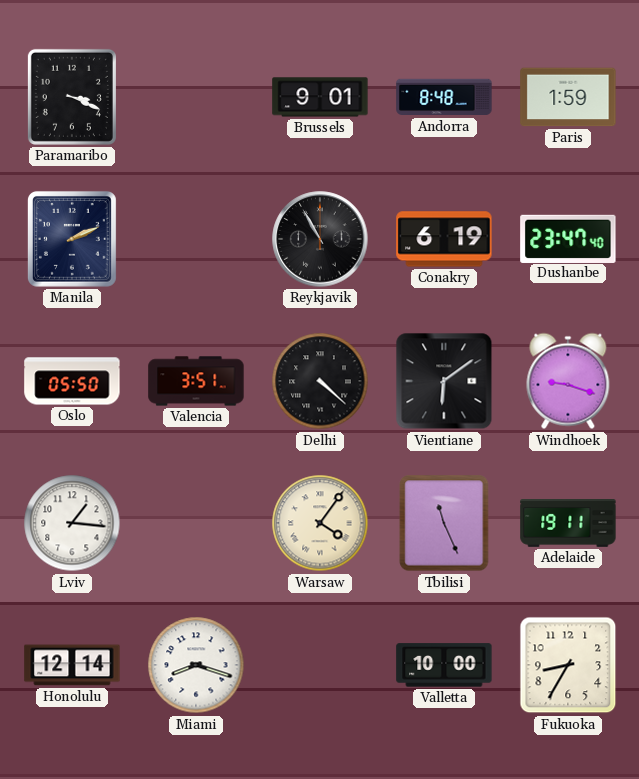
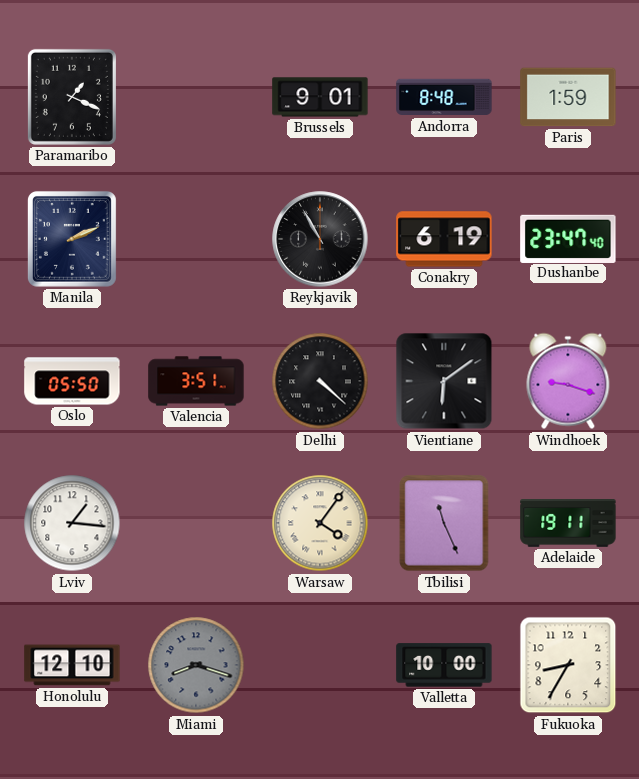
Paramaribo: 3:19 -> 1:19 (72, 97)
Honolulu: 12:14 -> 12:10 (72, 665)
Miami dial: white -> grey (196, 665)
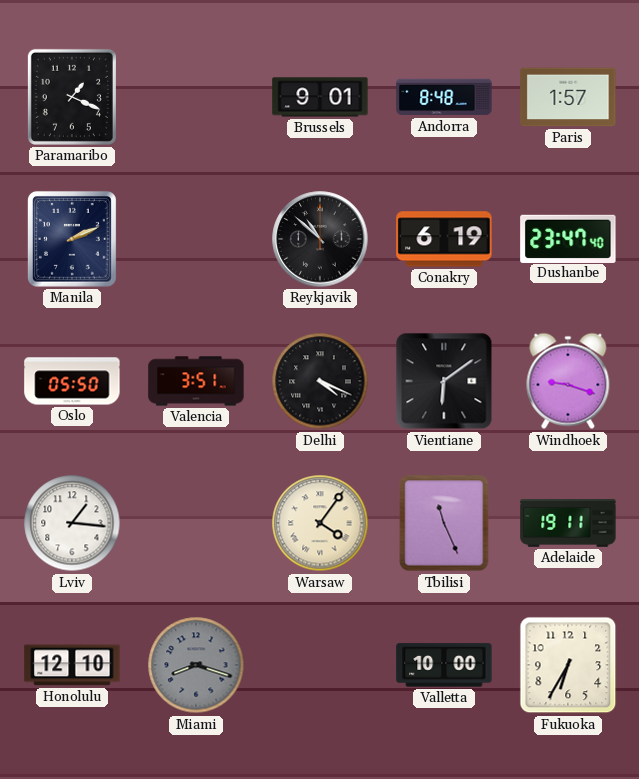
Paris: 1:59 -> 1:57 (568, 97)
Reykjavik: 10:55 -> 10:52 (320, 239)
Delhi: 4:22 -> 4:19 (320, 381)
Fukuoka: 8:35 -> 6:35 (568, 665)
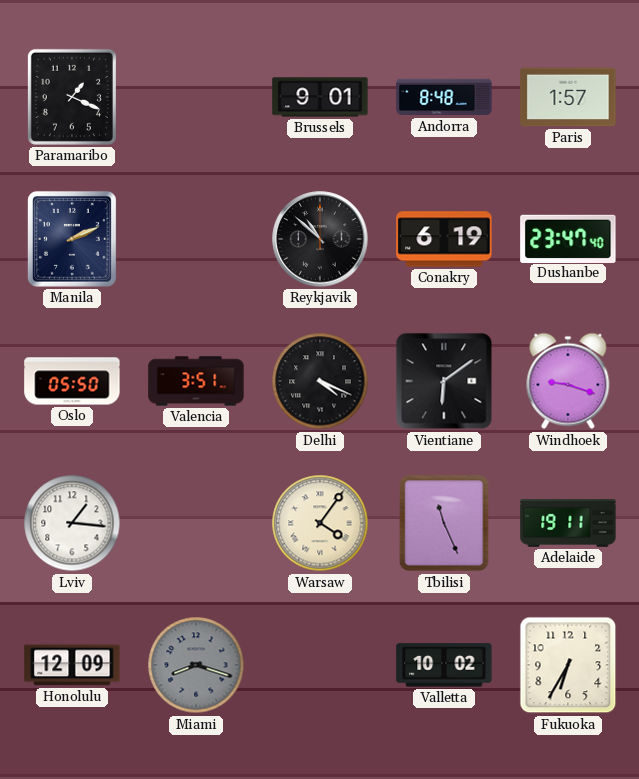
Honolulu: 12:10 -> 12:09 (72, 665)
Valletta: 10:00 -> 10:02 (444, 665)
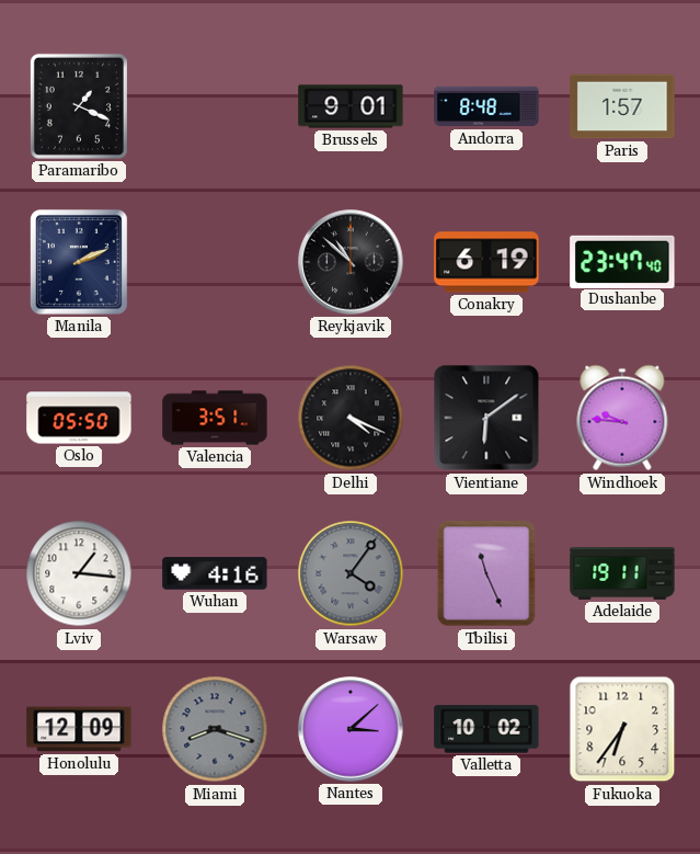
Windhoek: 9:18 -> 9:46 (622, 418)
Wuhan: none -> 4:16 (215, 573)
Warsaw dial: cream -> grey (351, 573)
Nantes: none -> 3:08 (351, 729)
Fukuoka: 6:35 -> 6:36 (622, 729)
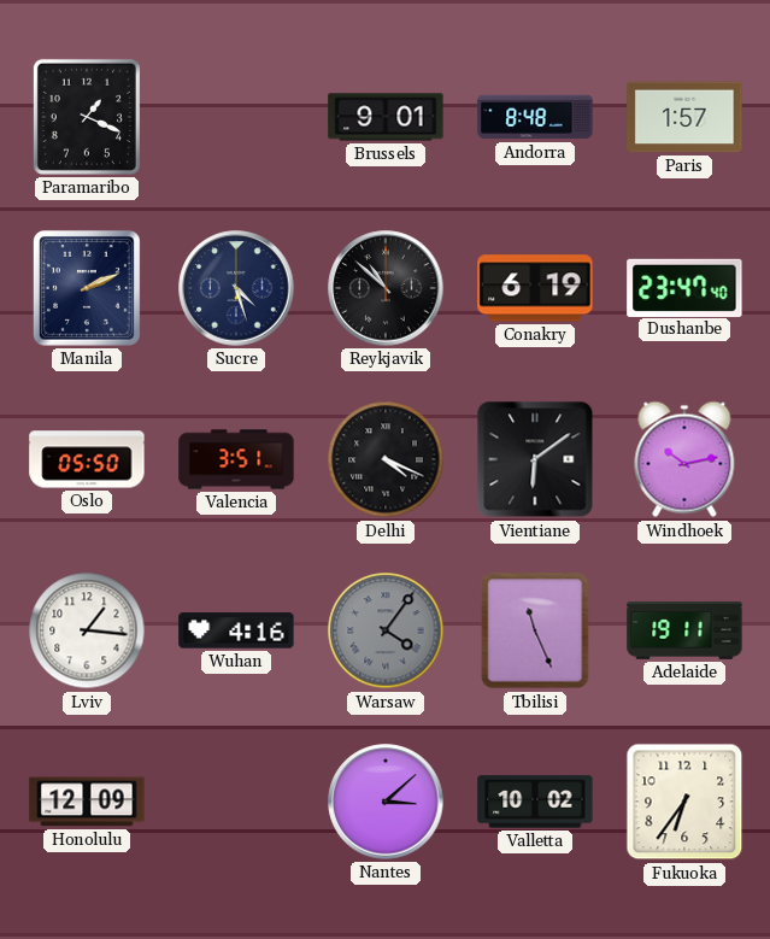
Sucre: none -> 4:27 (236, 288)
Windhoek: 9:46 -> 10:13 (684, 459)
Miami: 8:18 -> none (215, 729)
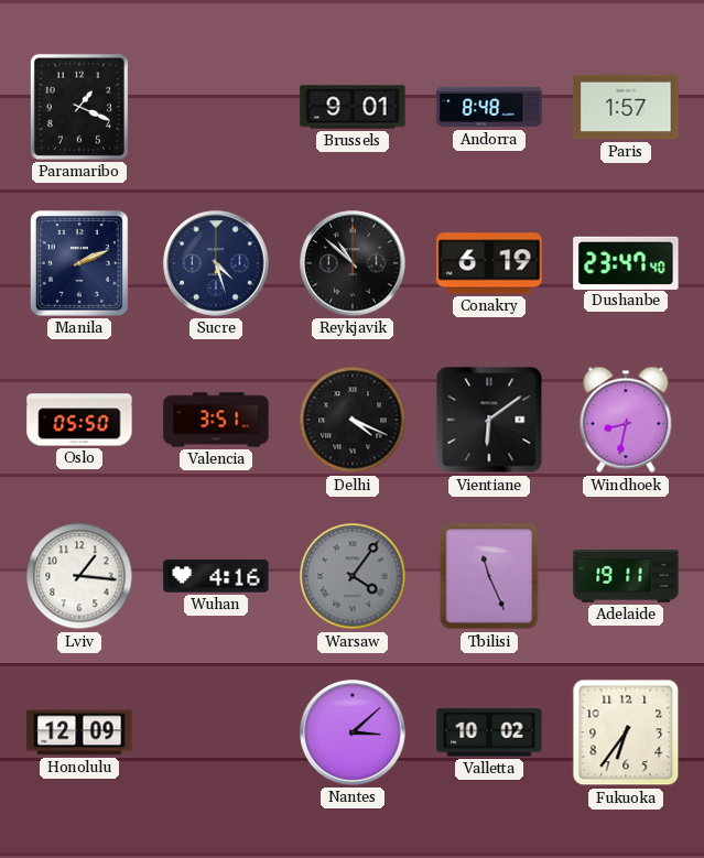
Windhoek: 10:13 -> 8:32 (626, 420)
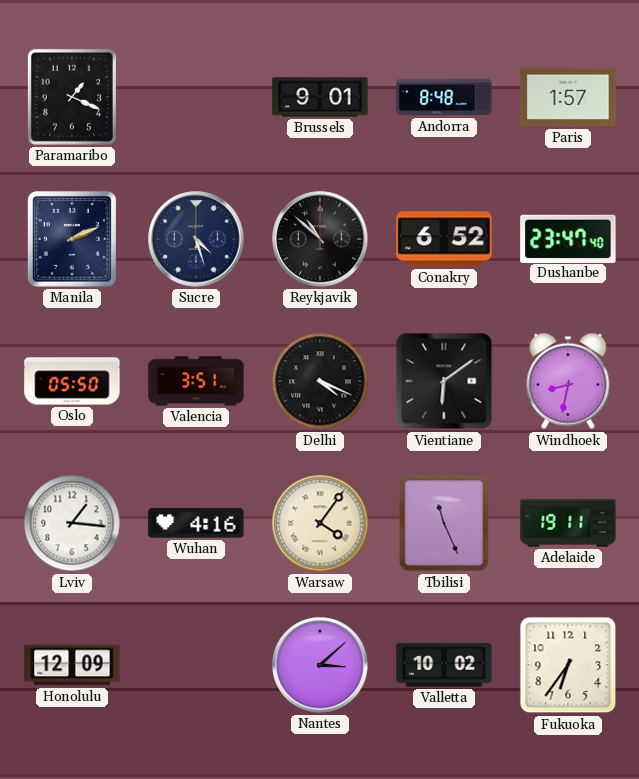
Conakry: 6:19 -> 6:52 (444, 239)
Warsaw dial: grey -> cream (320, 523)
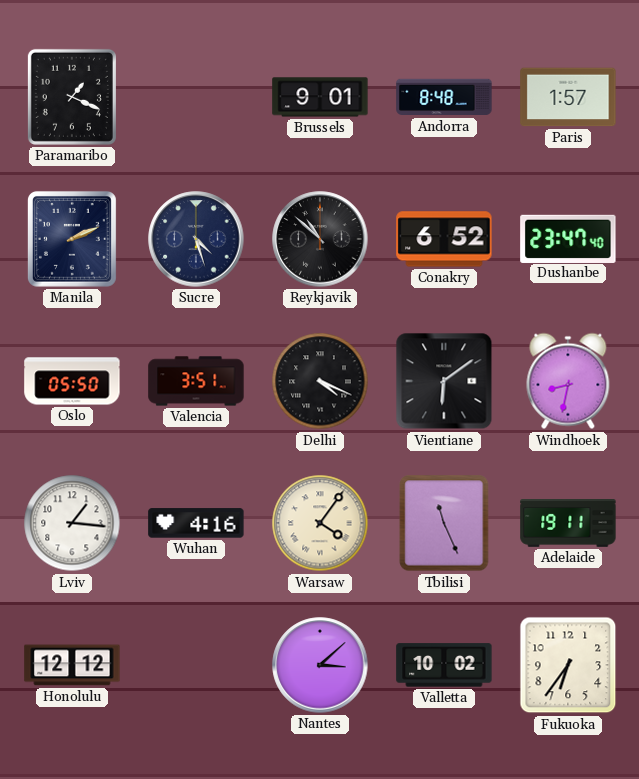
Honolulu: 12:09 -> 12:12 (72, 665)
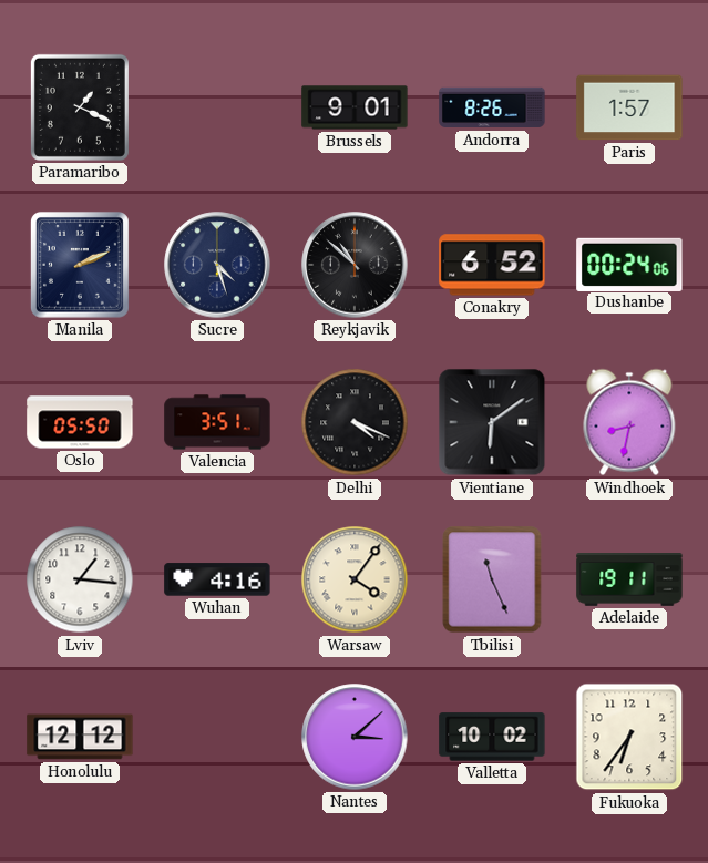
Andorra: 8:48 -> 8:26 (492, 107)
Dushanbe: 23:47 -> 00:24 (629, 264)
